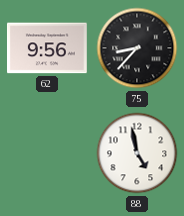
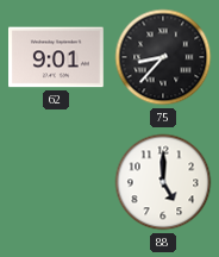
62: 9:56 -> 9:01 (57, 57)
88: 4:58 -> 5:00 (163, 182)
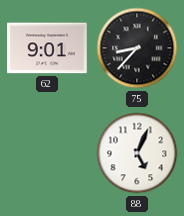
88: 5:00 -> 5:04 (137, 153)
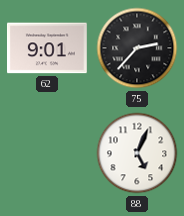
75: 8:37 -> 2:37 (137, 48)
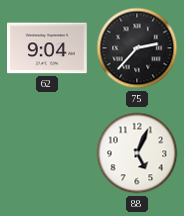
62: 9:01 -> 9:04 (48, 48)
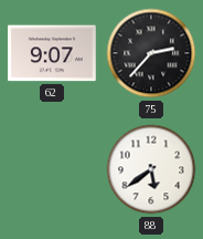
62: 9:04 -> 9:07 (53, 53)
88: 5:04 -> 5:39 (151, 169)
